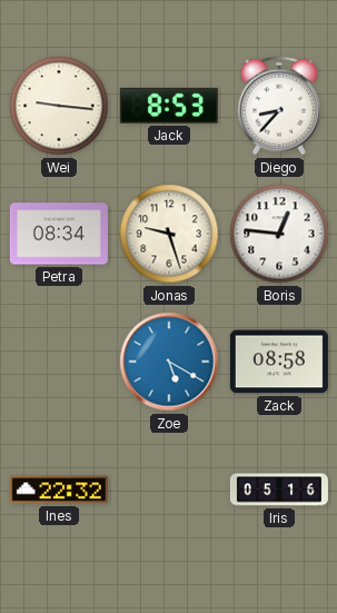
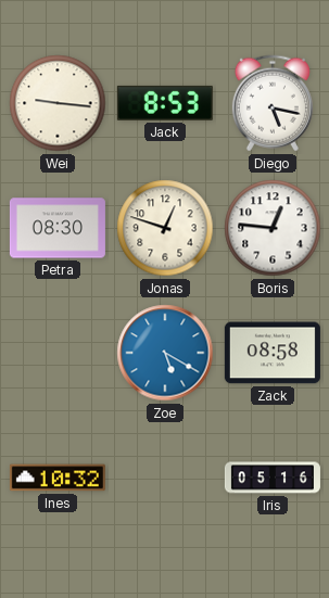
Diego: 8:37 -> 5:17 (273, 103)
Petra: 08:34 -> 08:30 (58, 228)
Jonas: 9:27 -> 12:48 (165, 228)
Ines: 22:32 -> 10:32 (58, 478)
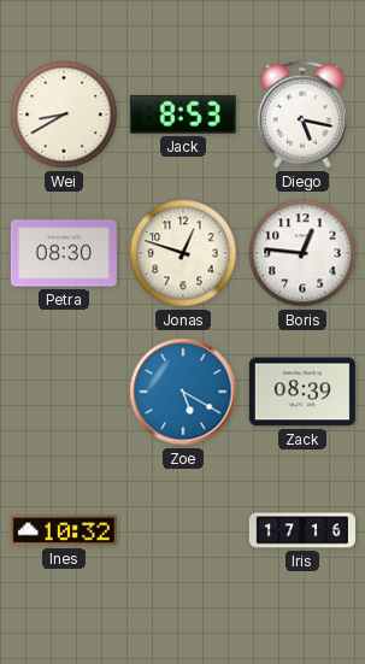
Wei: 9:16 -> 8:40 (64, 114)
Zack: 08:58 -> 08:39 (302, 392)
Iris: 05:16 -> 17:16 (302, 530)
